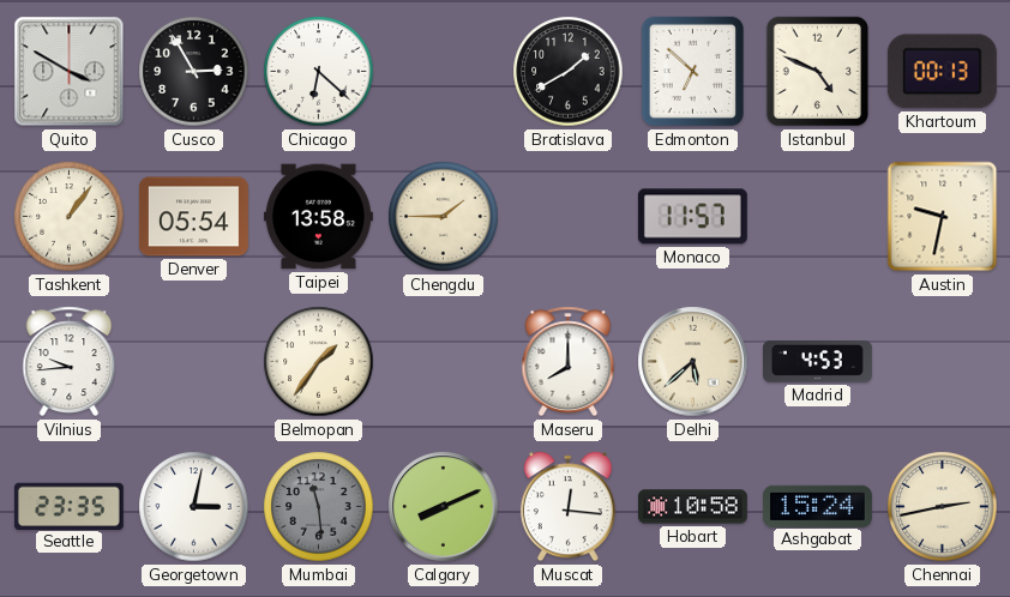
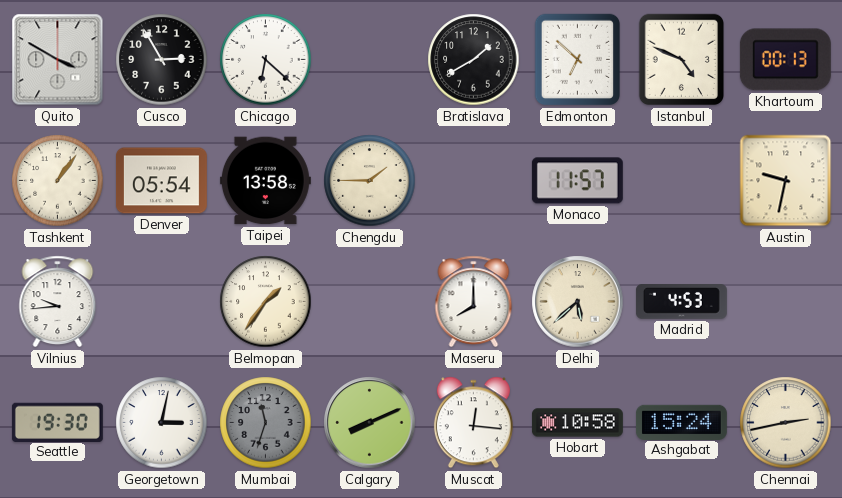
Seattle: 23:35 -> 19:30 (57, 422)
Mumbai: 11:29 -> 11:33 (266, 423)
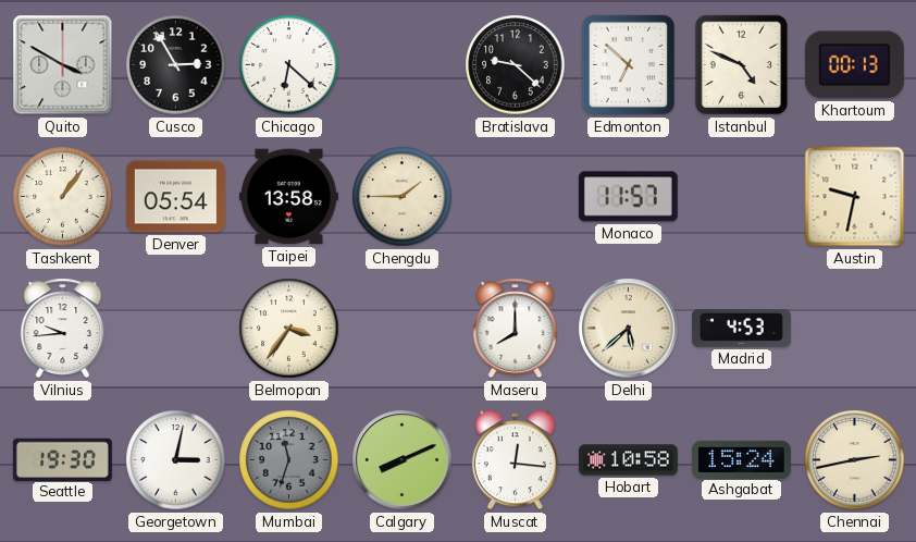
Bratislava: 1:40 -> 9:22 (516, 65)
Belmopan: 1:36 -> 3:36 (289, 329)
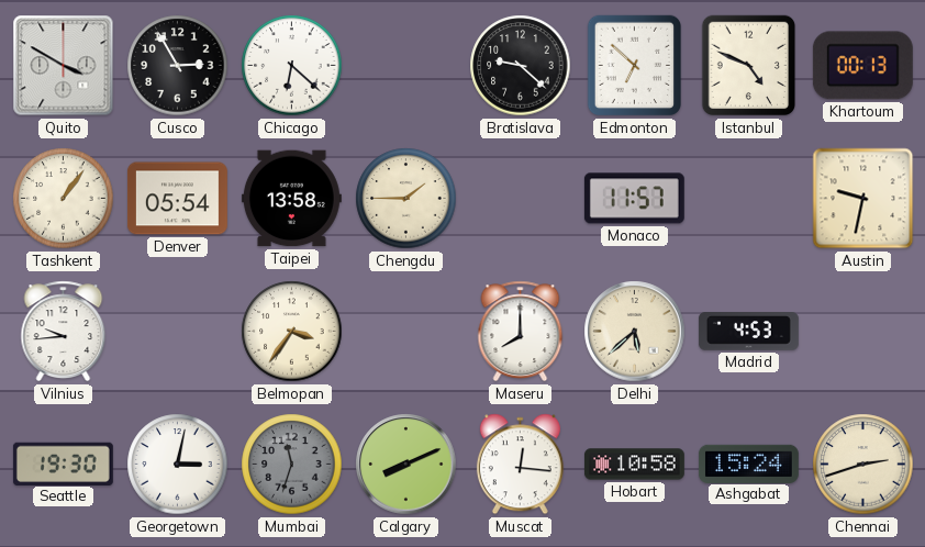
Chennai: 2:43 -> 2:42 (863, 465)
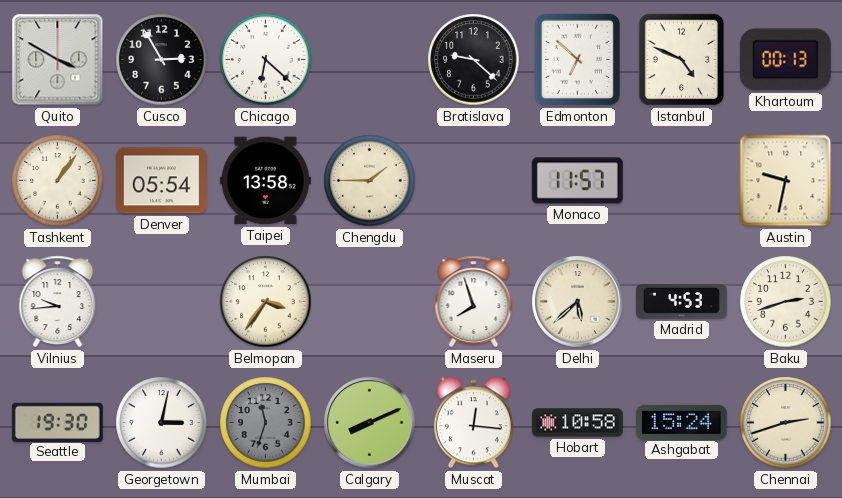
Maseru: 8:00 -> 7:57 (474, 302)
Baku: none -> 2:42 (786, 302)
